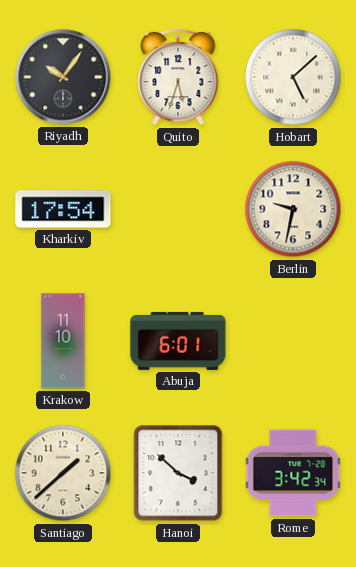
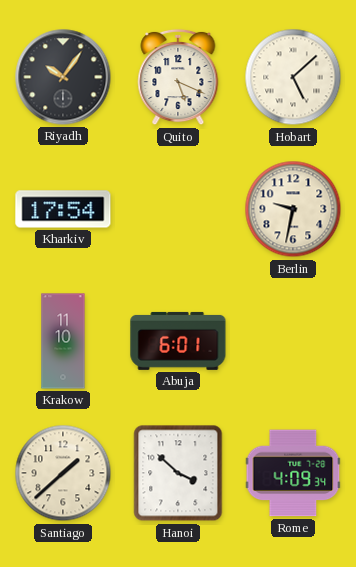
Quito: 5:33 -> 5:19 (178, 77)
Rome: 3:42 -> 4:09 (293, 473)
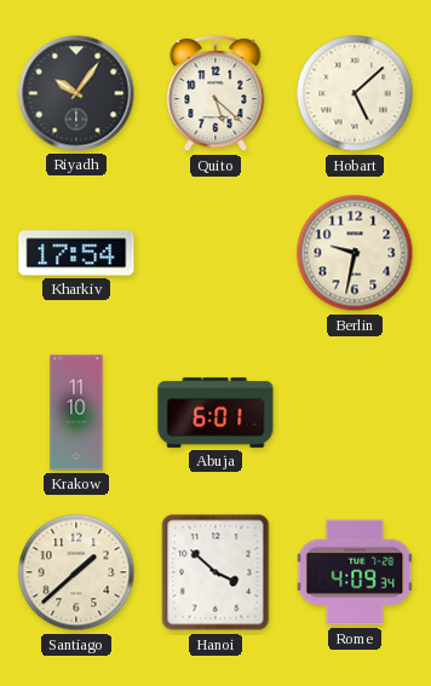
Quito: 5:19 -> 5:22 (215, 93)
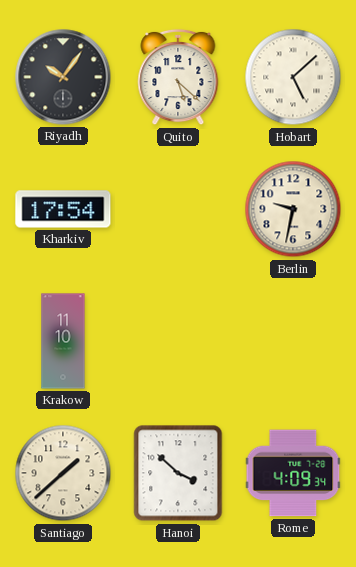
Abuja: 6:01 -> none (215, 413)
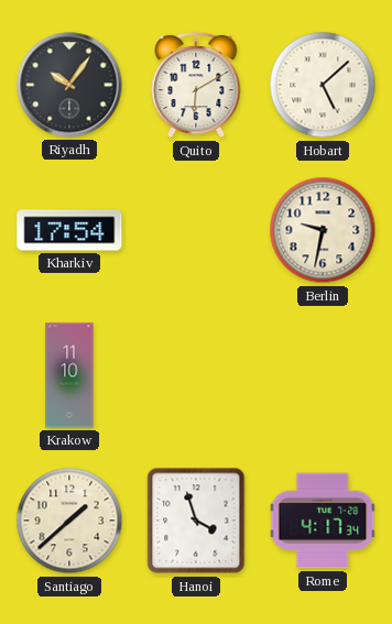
Quito: 5:22 -> 6:10 (196, 85)
Hanoi: 3:52 -> 3:57 (196, 521)
Rome: 4:09 -> 4:17 (323, 521)
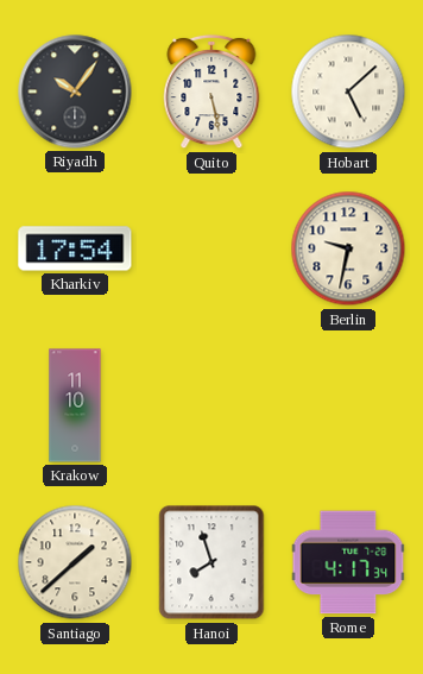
Quito: 6:10 -> 5:28 (211, 92)
Hanoi: 3:57 -> 7:57 (211, 562)
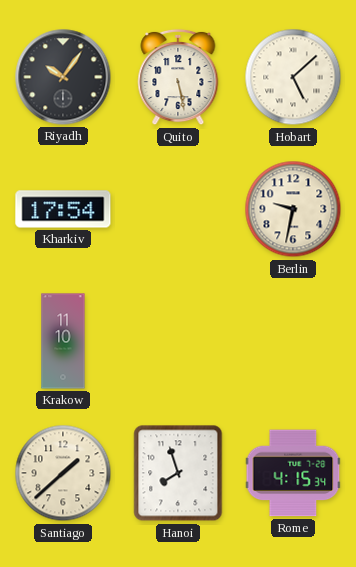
Rome: 4:17 -> 4:15 (293, 473)
